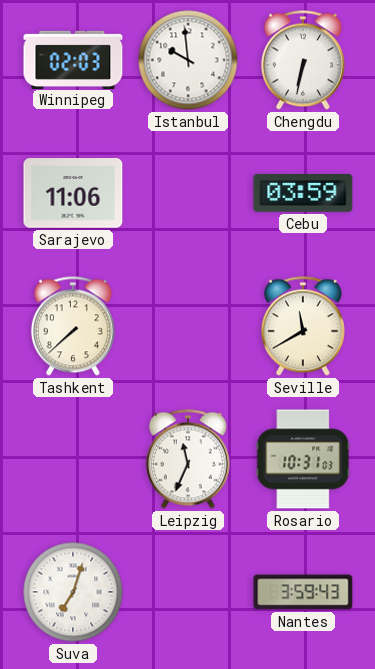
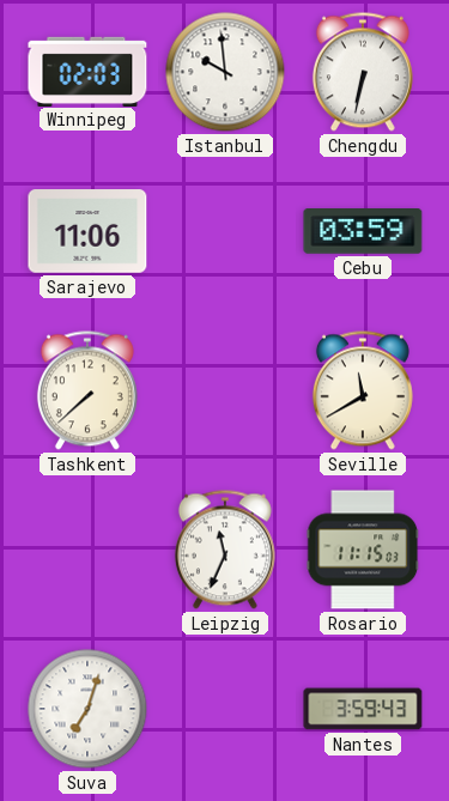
Rosario: 10:31 -> 11:15 (363, 550)
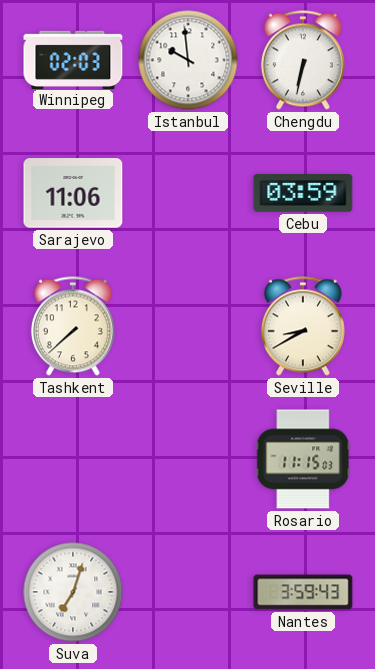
Seville: 11:40 -> 8:40 (303, 326)
Leipzig: 11:34 -> none (225, 550)
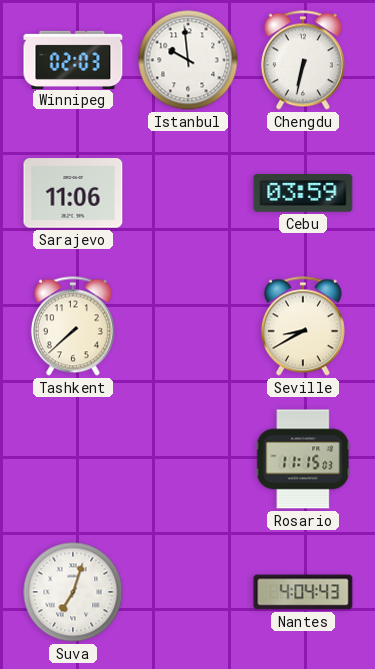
Nantes: 3:59 -> 4:04 (303, 592)
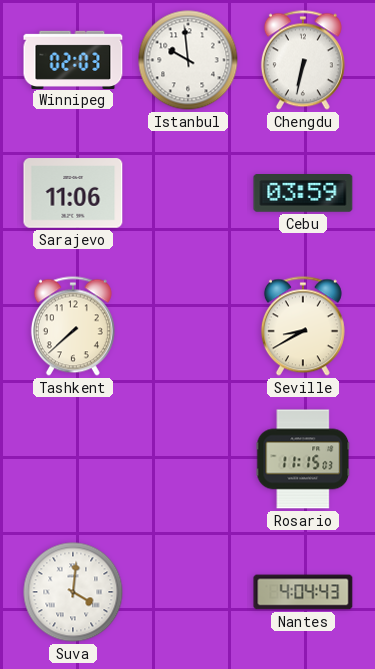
Suva: 7:03 -> 4:01 (73, 592)
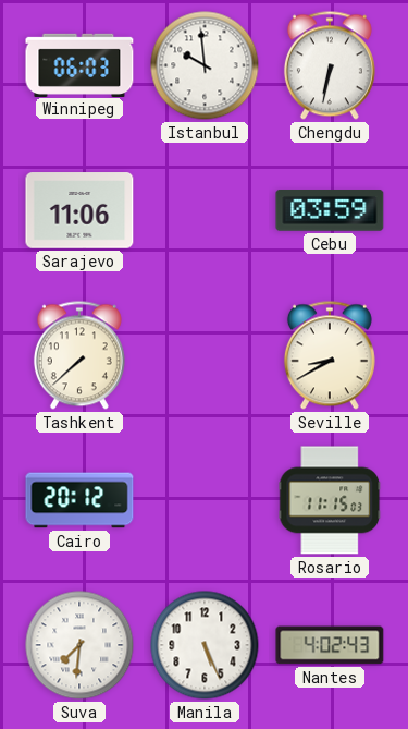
Winnipeg: 02:03 -> 06:03 (79, 64)
Cairo: none -> 20:12 (79, 500)
Suva: 4:01 -> 7:31 (79, 645)
Manila: none -> 5:26 (205, 645)
Nantes: 4:04 -> 4:02 (330, 645)
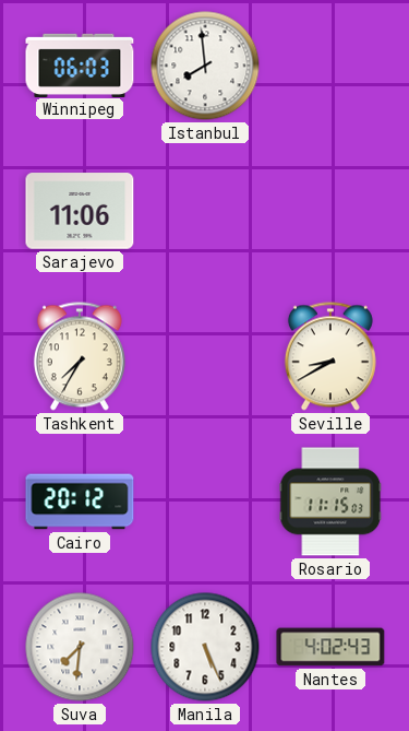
Istanbul: 9:59 -> 7:59 (205, 66)
Chengdu: 6:32 -> none (330, 65)
Cebu: 03:59 -> none (330, 210)
Tashkent: 7:38 -> 7:35 (80, 356)
